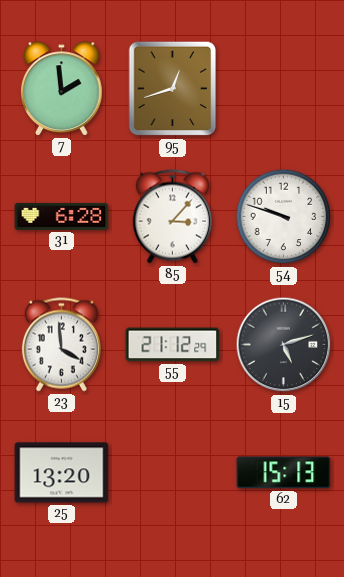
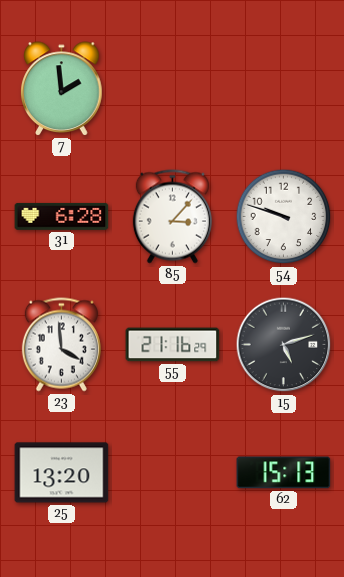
95: 12:42 -> none (173, 89)
55: 21:12 -> 21:16 (173, 345)
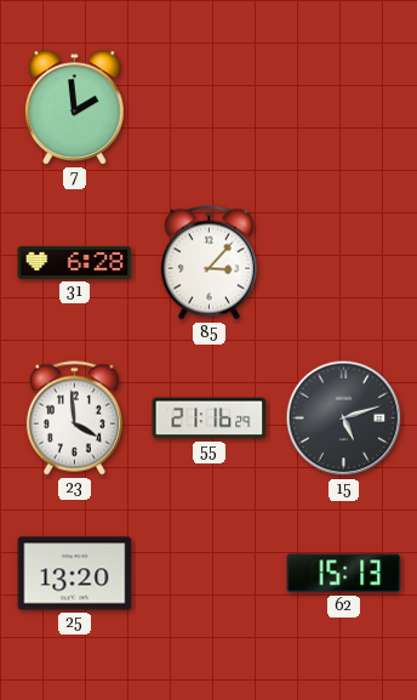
54: 9:48 -> none (284, 217)
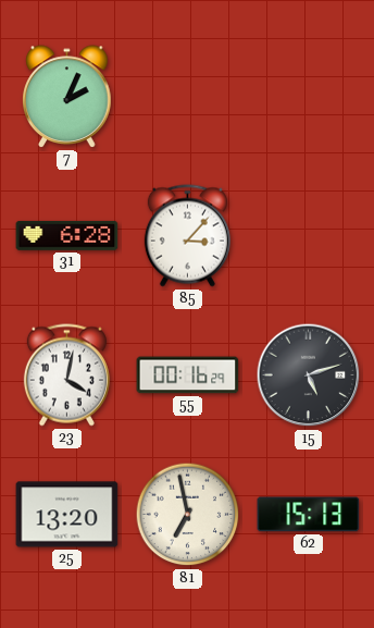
7: 1:59 -> 2:04 (67, 97)
23: 3:59 -> 4:02 (66, 375)
55: 21:16 -> 00:16 (188, 375)
81: none -> 6:58 (188, 515)
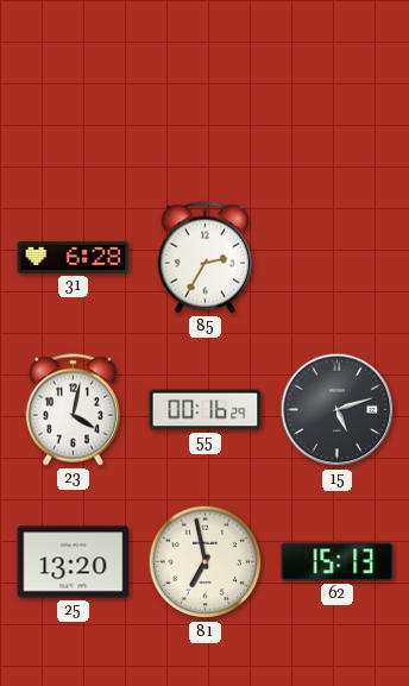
7: 2:04 -> none (67, 97)
85: 3:07 -> 2:35 (204, 258)
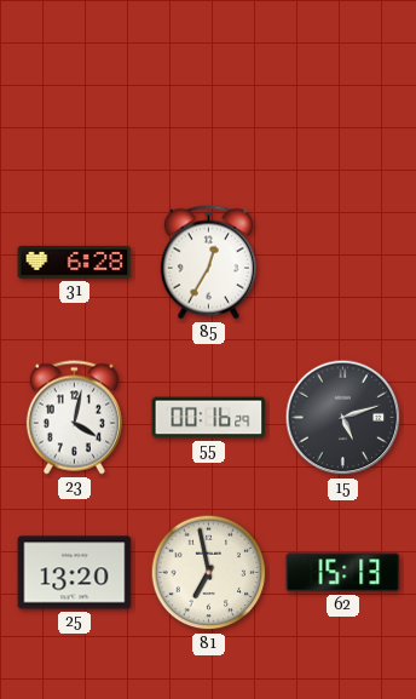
85: 2:35 -> 12:35 (208, 263)
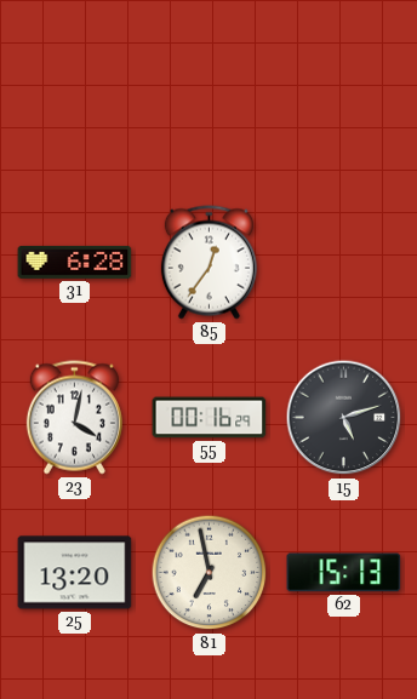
85: 12:35 -> 12:36 (208, 263)
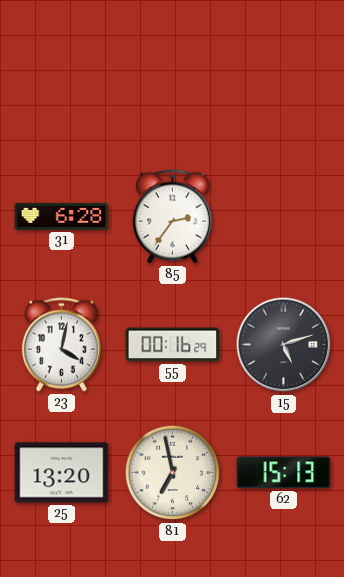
85: 12:36 -> 2:36 (172, 217)
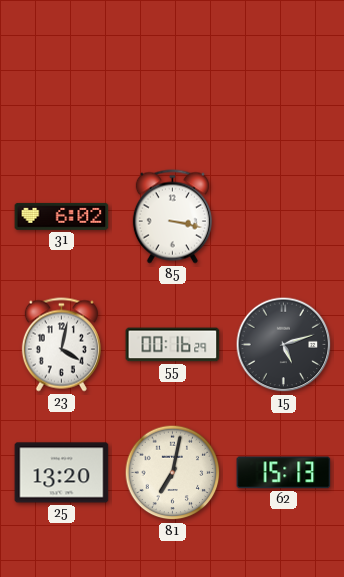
31: 6:28 -> 6:02 (62, 216)
85: 2:36 -> 3:17 (172, 217)
81: 6:58 -> 7:02 (173, 473)
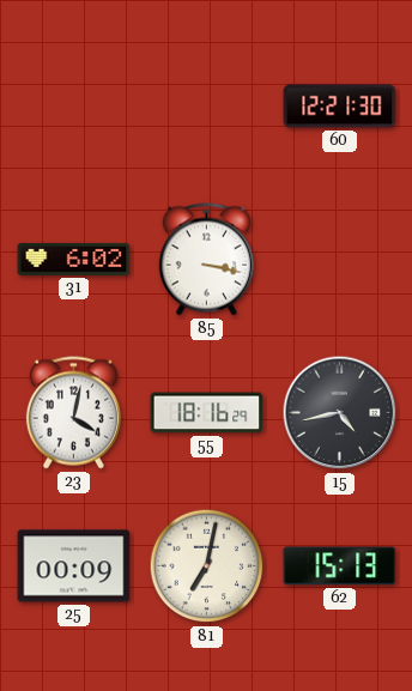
60: none -> 12:21 (340, 107)
55: 00:16 -> 18:16 (207, 413)
15: 5:12 -> 4:43 (340, 413)
25: 13:20 -> 00:09 (74, 566)
